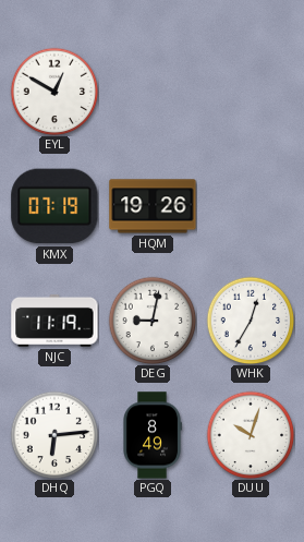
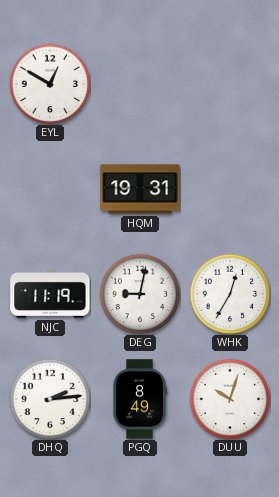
KMX: 07:19 -> none (54, 206)
HQM: 19:26 -> 19:31 (140, 189)
DHQ: 6:14 -> 2:14 (50, 399)
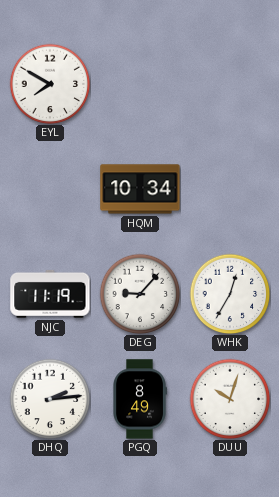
EYL: 12:50 -> 7:50 (50, 84)
HQM: 19:31 -> 10:34 (140, 189)
DEG: 9:02 -> 9:07 (140, 294)
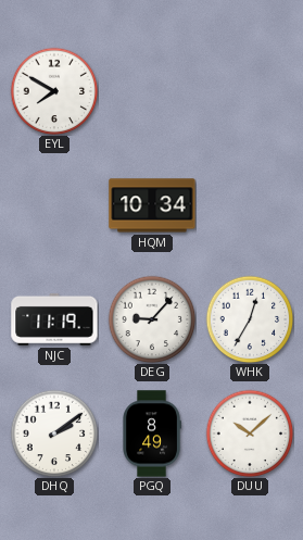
DHQ: 2:14 -> 2:09 (54, 434)
DUU: 10:03 -> 10:08 (250, 434)
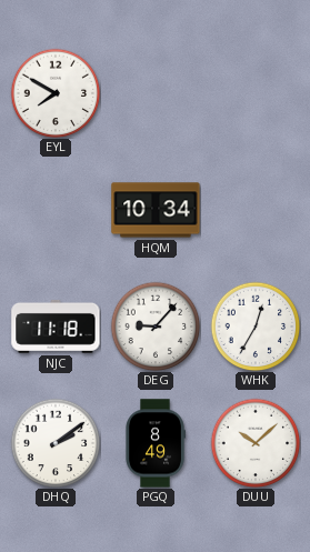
NJC: 11:19 -> 11:18 (56, 327)
